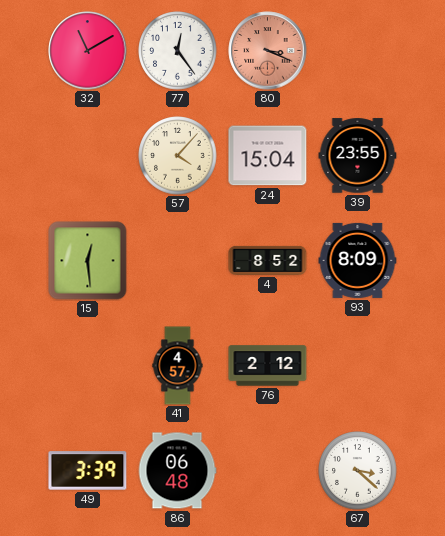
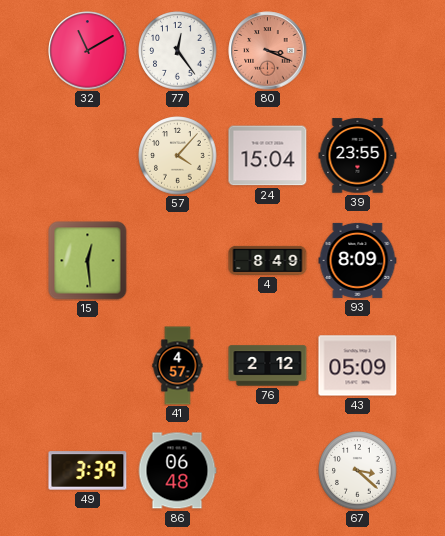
4: 8:52 -> 8:49 (268, 260)
43: none -> 05:09 (358, 366)
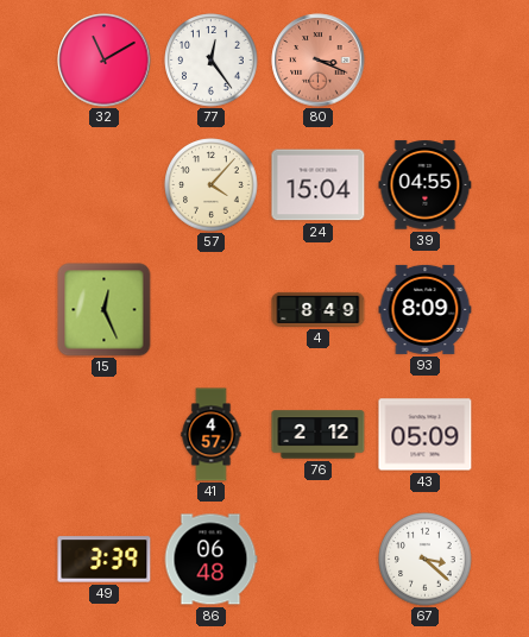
39: 23:55 -> 04:55 (426, 185)
15: 12:29 -> 12:26 (105, 310)
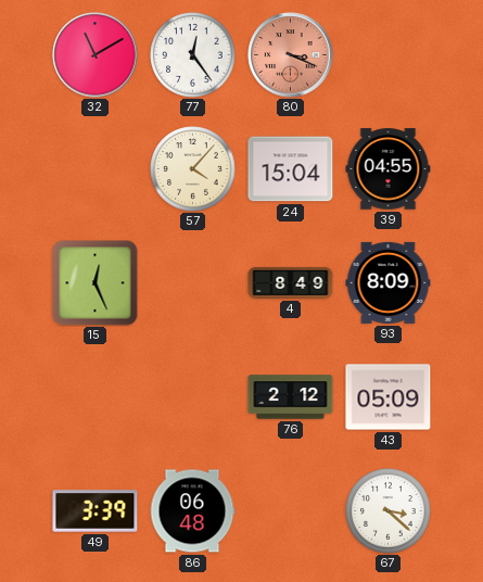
41: 4:57 -> none (212, 435)
